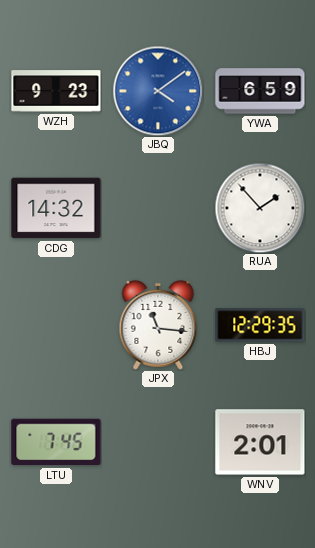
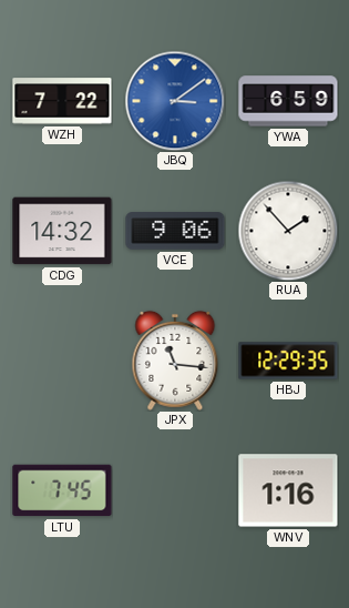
WZH: 9:23 -> 7:22 (62, 101)
JBQ: 4:09 -> 3:09 (175, 101)
VCE: none -> 9:06 (175, 231)
WNV: 2:01 -> 1:16 (288, 490)
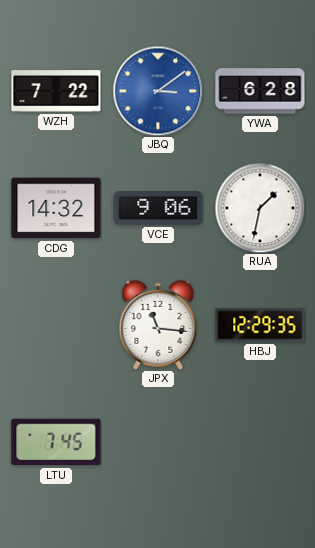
YWA: 6:59 -> 6:28 (260, 91)
RUA: 1:53 -> 1:32 (260, 208)
WNV: 1:16 -> none (288, 490)
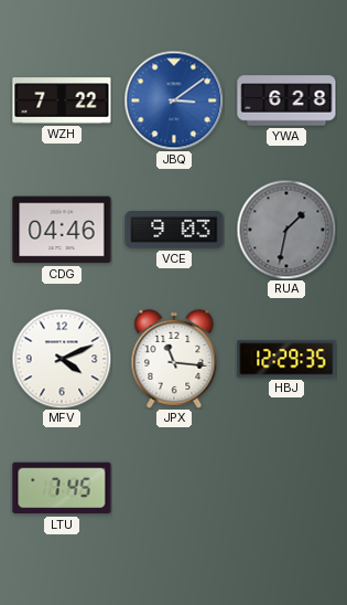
CDG: 14:32 -> 04:46 (62, 230)
VCE: 9:06 -> 9:03 (174, 230)
RUA dial: white -> grey (286, 230)
MFV: none -> 4:11 (62, 359)
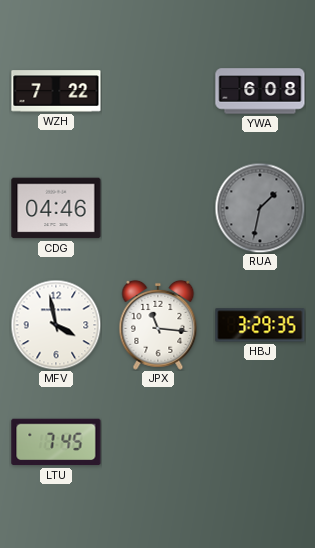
JBQ: 3:09 -> none (174, 100)
YWA: 6:28 -> 6:08 (260, 91)
VCE: 9:03 -> none (174, 230)
MFV: 4:11 -> 3:58 (56, 325)
HBJ: 12:29 -> 3:29 (260, 325)
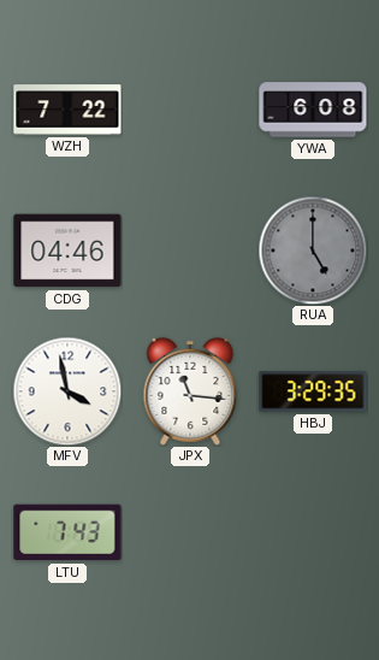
RUA: 1:32 -> 5:00 (313, 251)
LTU: 7:45 -> 7:43 (67, 532)
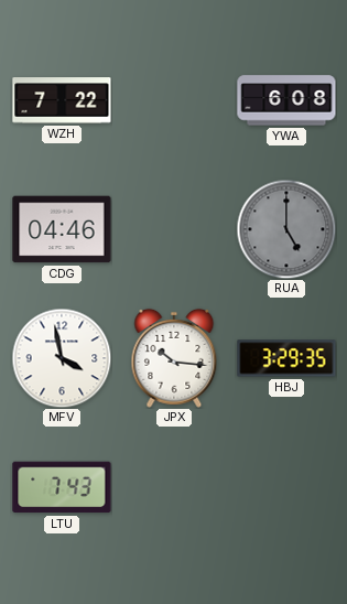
JPX: 11:16 -> 10:16 (174, 358)
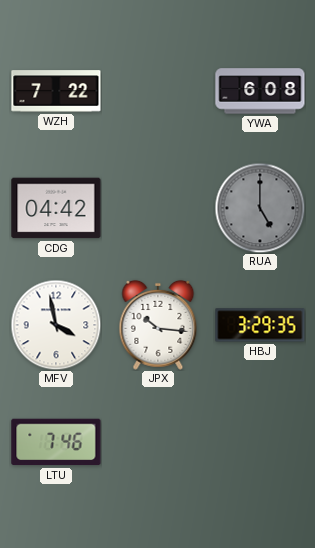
CDG: 04:46 -> 04:42 (56, 208)
LTU: 7:43 -> 7:46 (56, 442)
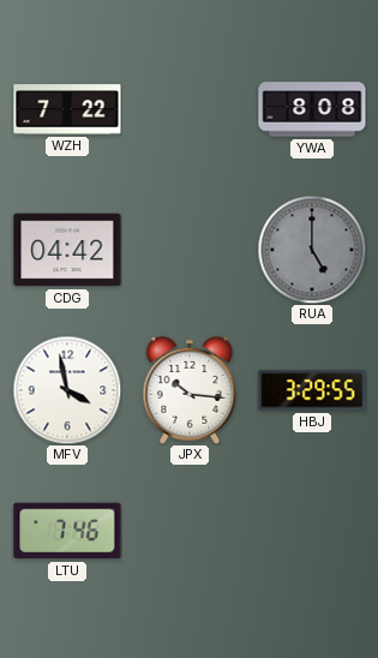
YWA: 6:08 -> 8:08 (312, 109)
HBJ: 3:29:35 -> 3:29:55 (312, 390)
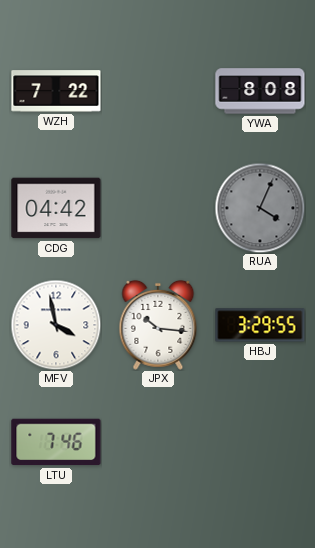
RUA: 5:00 -> 4:04 (260, 208)
